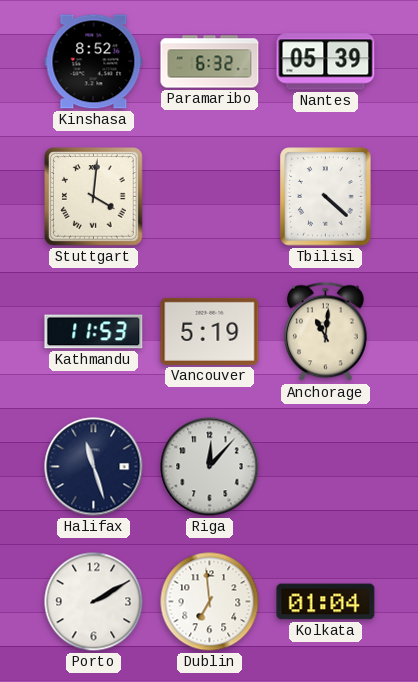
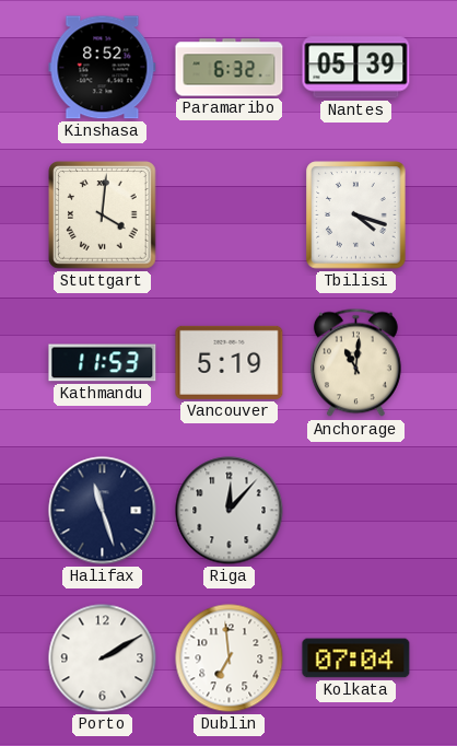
Tbilisi: 4:22 -> 4:18 (356, 215)
Kolkata: 01:04 -> 07:04 (356, 658)
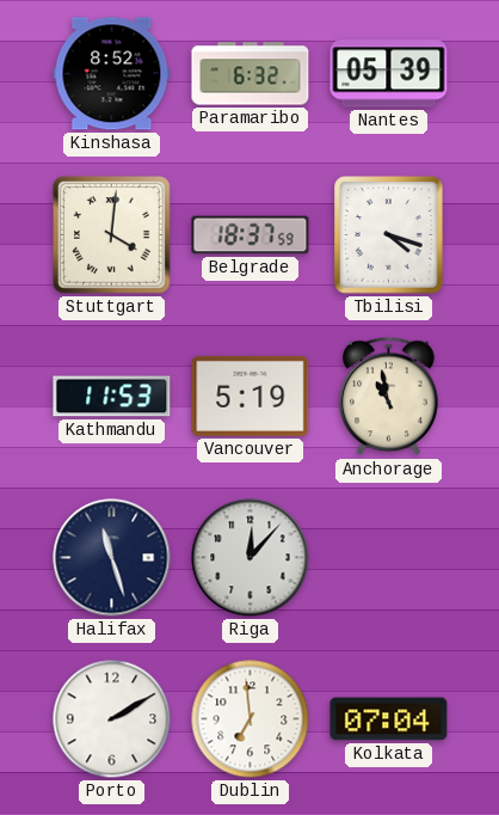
Belgrade: none -> 18:37 (251, 235)
Anchorage: 11:01 -> 10:58 (388, 397)
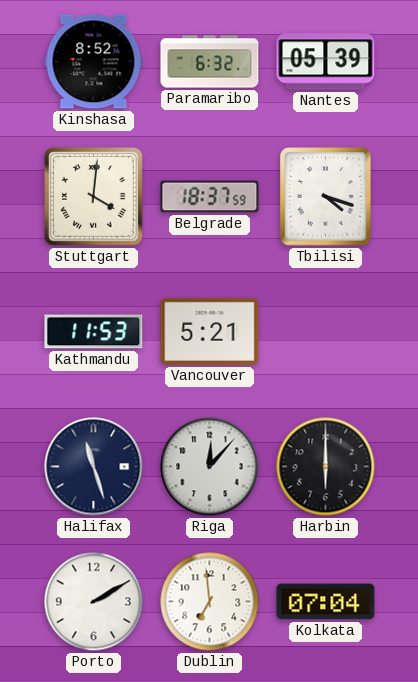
Vancouver: 5:19 -> 5:21 (210, 331)
Anchorage: 10:58 -> none (388, 397)
Harbin: none -> 6:00 (326, 467)
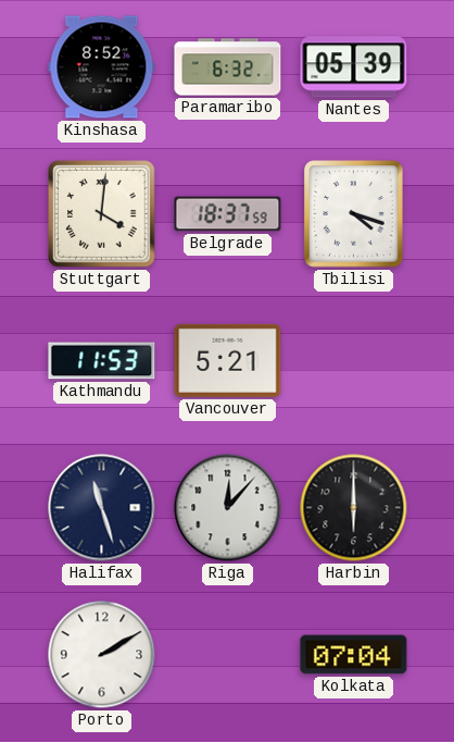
Dublin: 6:59 -> none (210, 602)
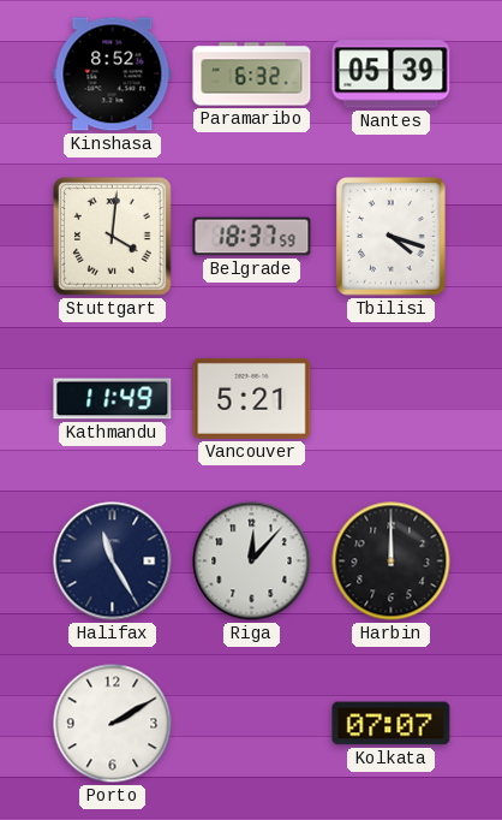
Kathmandu: 11:53 -> 11:49 (113, 399)
Halifax: 11:27 -> 11:25 (113, 561)
Harbin: 6:00 -> 12:00 (392, 561)
Kolkata: 07:04 -> 07:07 (392, 724)
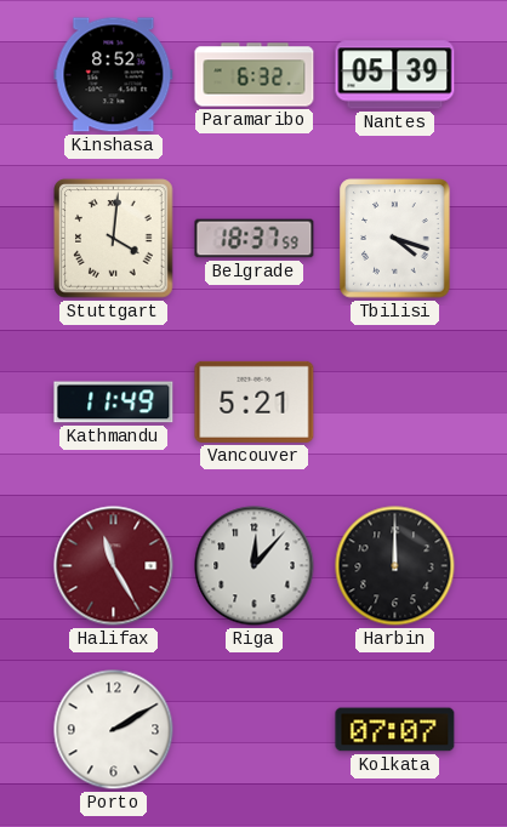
Halifax dial: navy -> burgundy (114, 566)
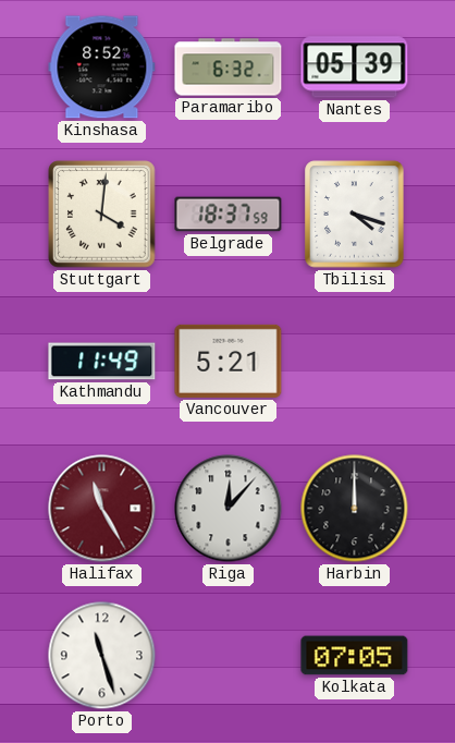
Porto: 2:10 -> 11:27 (102, 656)
Kolkata: 07:07 -> 07:05 (355, 656)
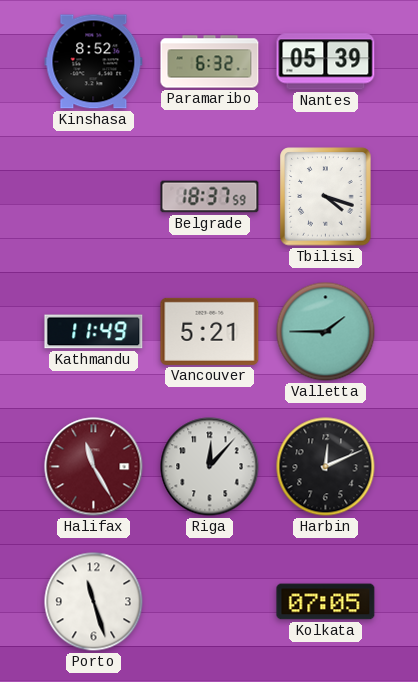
Stuttgart: 4:01 -> none (102, 215)
Valletta: none -> 1:45 (326, 332)
Harbin: 12:00 -> 12:11 (326, 467)
